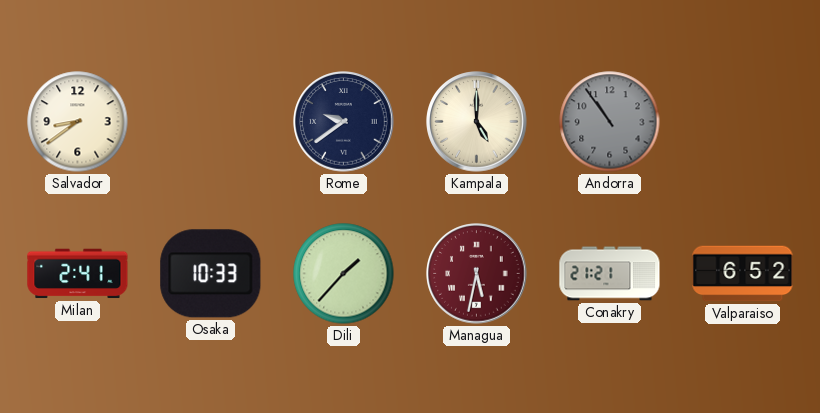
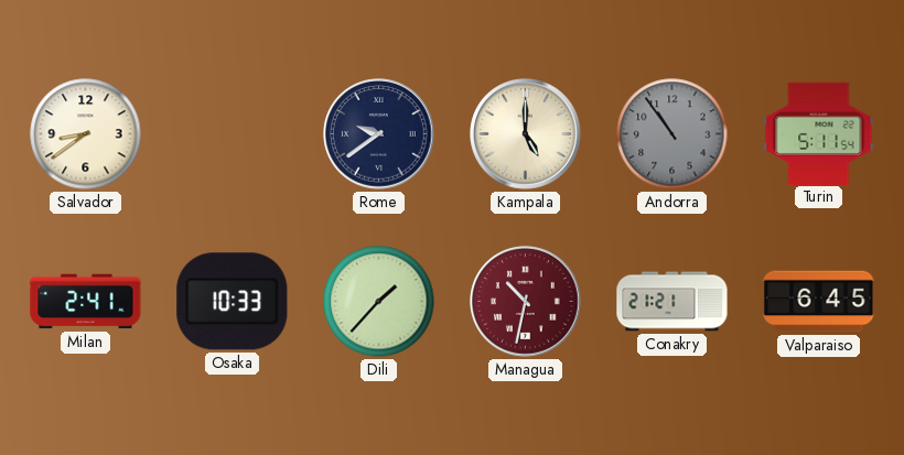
Turin: none -> 5:11 (819, 133)
Managua: 5:32 -> 10:32 (526, 302)
Valparaiso: 6:52 -> 6:45 (819, 302)
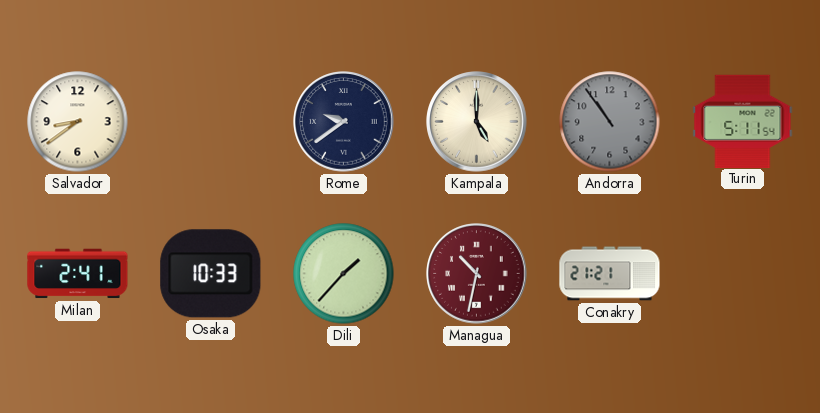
Valparaiso: 6:45 -> none (819, 302)
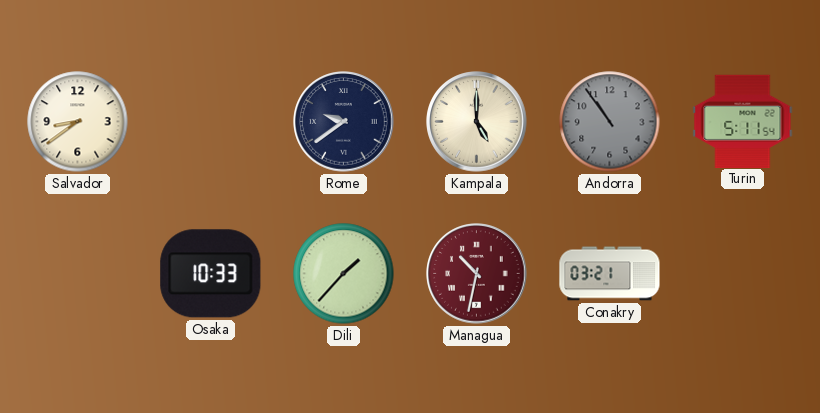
Milan: 2:41 -> none (78, 274)
Conakry: 21:21 -> 03:21 (610, 274)
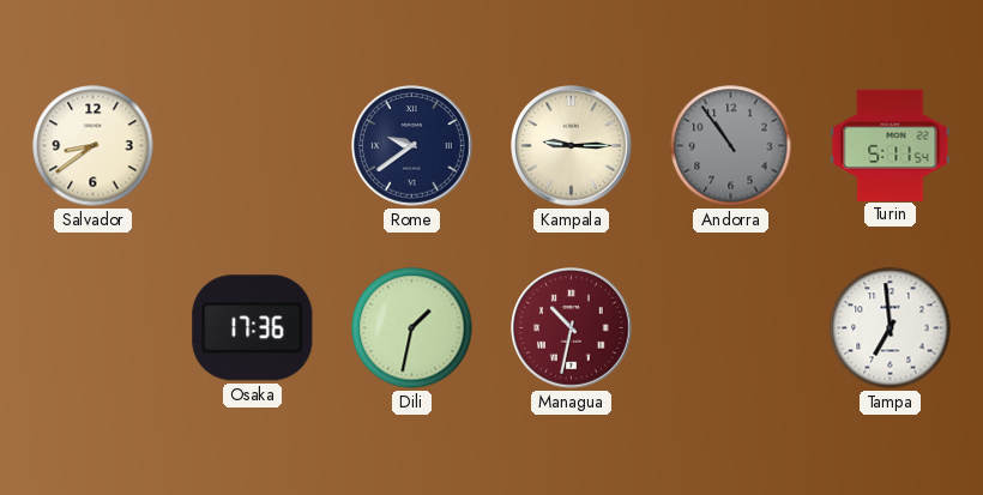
Kampala: 5:00 -> 9:15 (572, 146)
Osaka: 10:33 -> 17:36 (253, 328)
Dili: 1:37 -> 1:32 (412, 328)
Conakry: 03:21 -> none (610, 274)
Tampa: none -> 6:59 (891, 328)
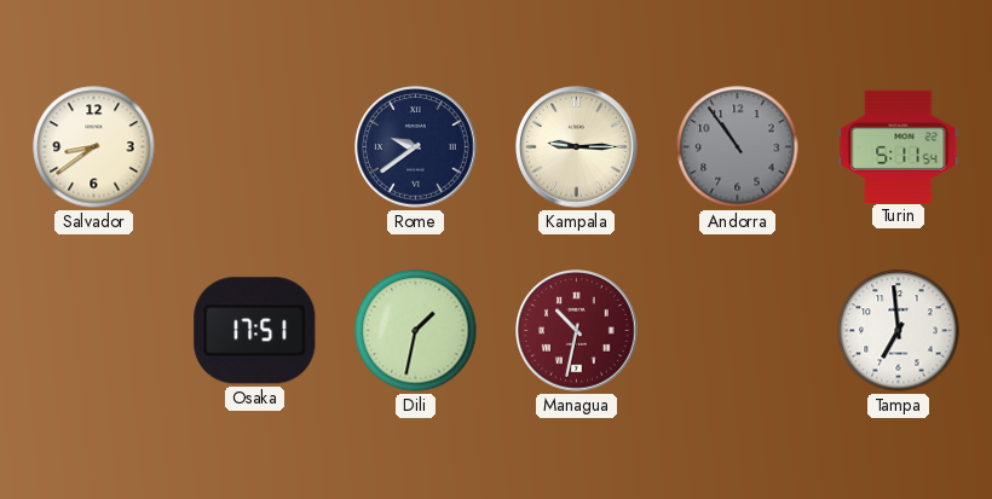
Osaka: 17:36 -> 17:51 (255, 331)
